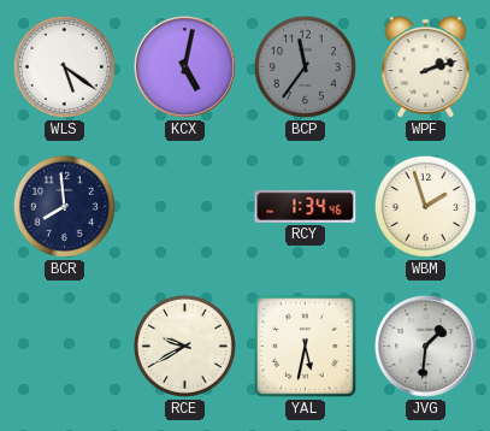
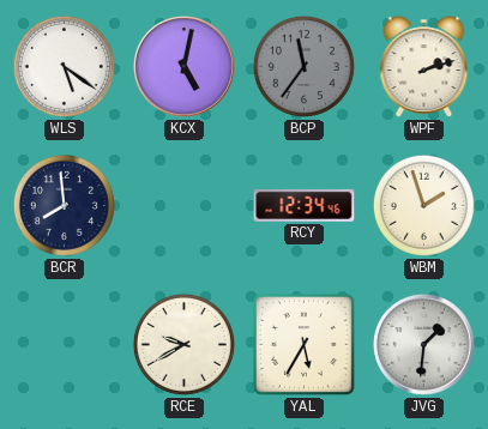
RCY: 1:34 -> 12:34 (305, 205)
YAL: 5:32 -> 5:35 (303, 344)
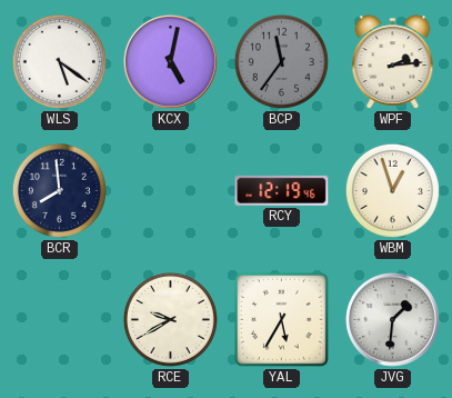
WPF: 2:12 -> 2:14 (393, 62)
RCY: 12:34 -> 12:19 (282, 190)
WBM: 1:57 -> 12:57 (392, 190)
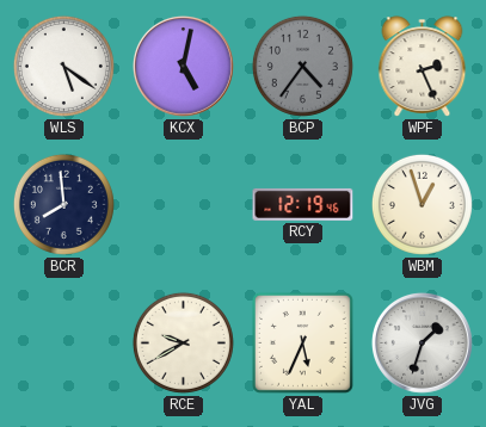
BCP: 11:36 -> 4:36 (302, 66)
WPF: 2:14 -> 2:26 (423, 67)
YAL: 5:35 -> 5:34 (302, 342)
JVG: 1:31 -> 1:33 (422, 342)
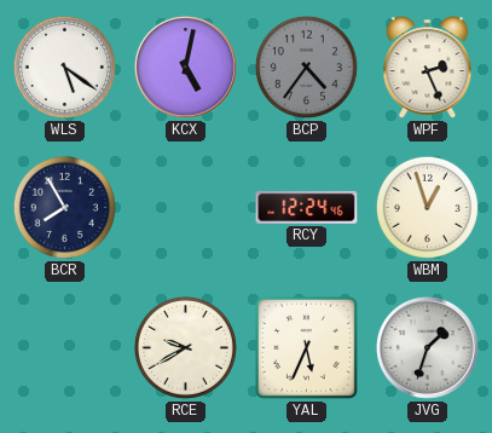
BCR: 7:59 -> 7:55 (64, 207)
RCY: 12:19 -> 12:24 (307, 207)
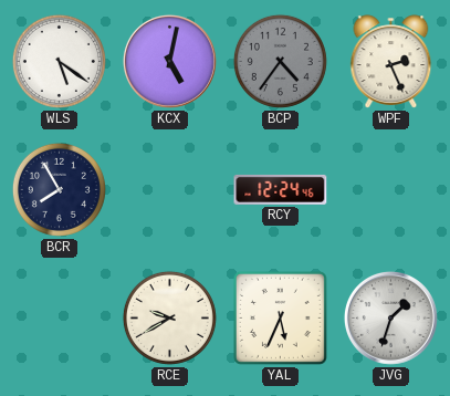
WBM: 12:57 -> none (427, 207)
